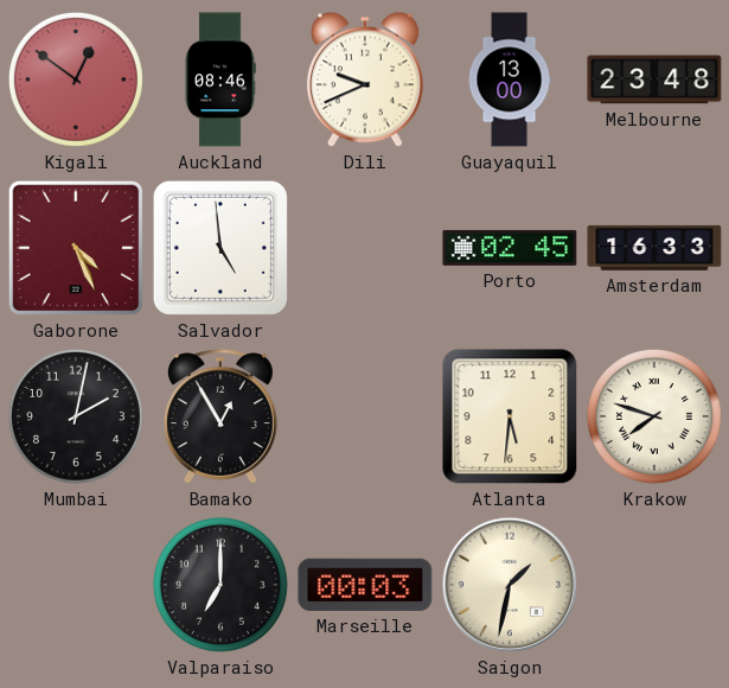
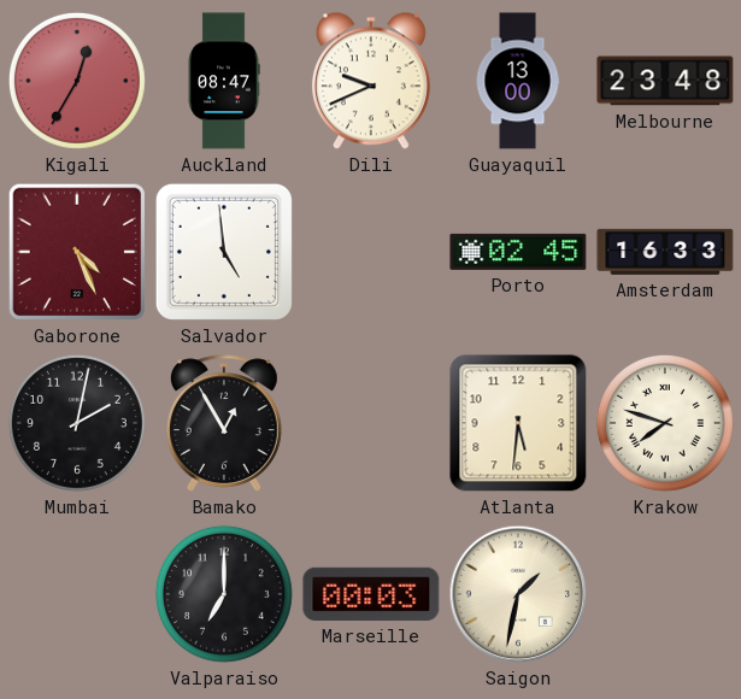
Kigali: 12:51 -> 12:35 (77, 81)
Auckland: 08:46 -> 08:47 (224, 81)
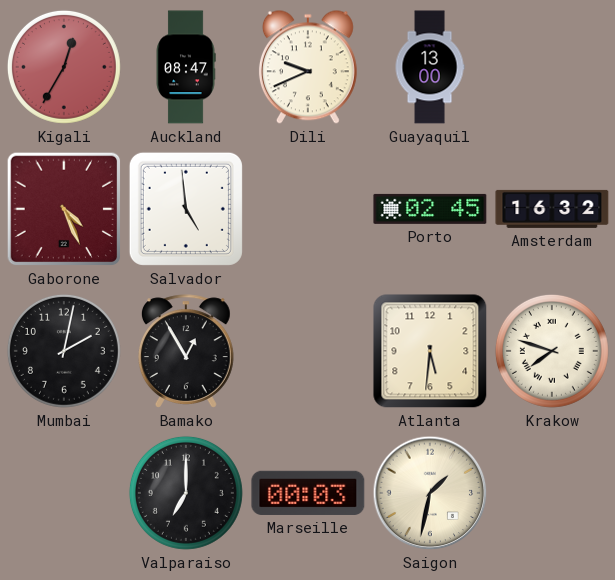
Melbourne: 23:48 -> none (665, 81)
Amsterdam: 16:33 -> 16:32 (552, 209)
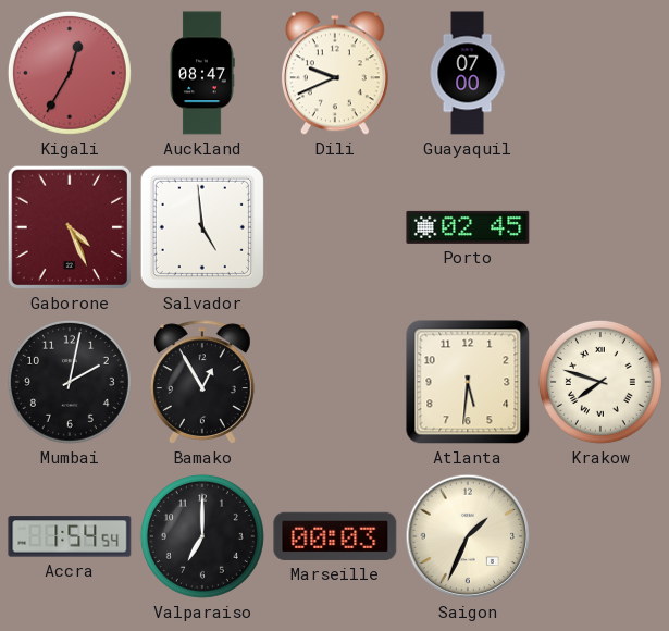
Guayaquil: 13:00 -> 07:00 (468, 73)
Amsterdam: 16:32 -> none (552, 209)
Accra: none -> 1:54 (70, 536)
Saigon: 1:32 -> 1:34 (468, 536)
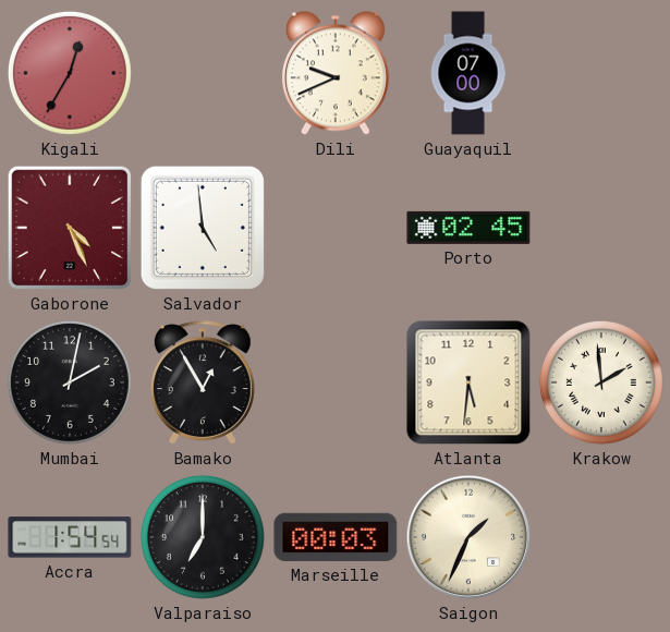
Auckland: 08:47 -> none (202, 73)
Krakow: 7:48 -> 1:59 (601, 382)
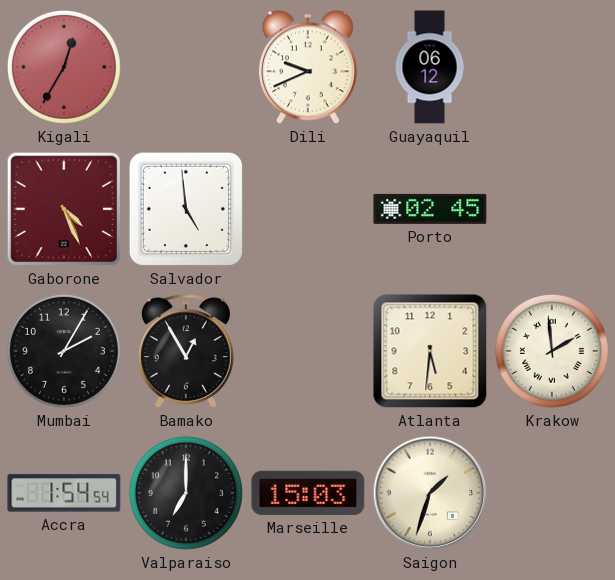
Guayaquil: 07:00 -> 06:12 (430, 67)
Mumbai: 2:02 -> 2:05 (64, 351)
Marseille: 00:03 -> 15:03 (308, 493)
Saigon: 1:34 -> 1:33 (430, 493)
